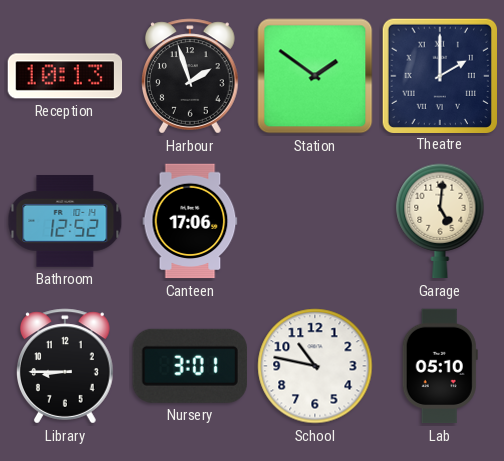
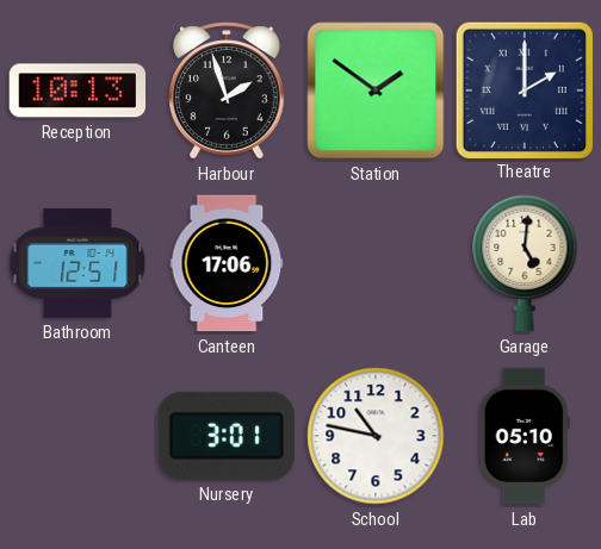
Bathroom: 12:52 -> 12:51 (78, 263)
Library: 8:45 -> none (66, 366)
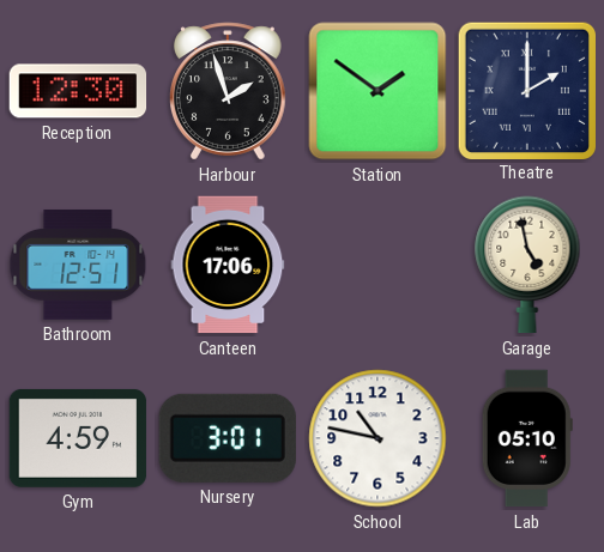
Reception: 10:13 -> 12:30 (78, 91)
Garage: 5:01 -> 4:58 (527, 265)
Gym: none -> 4:59 (78, 438)
